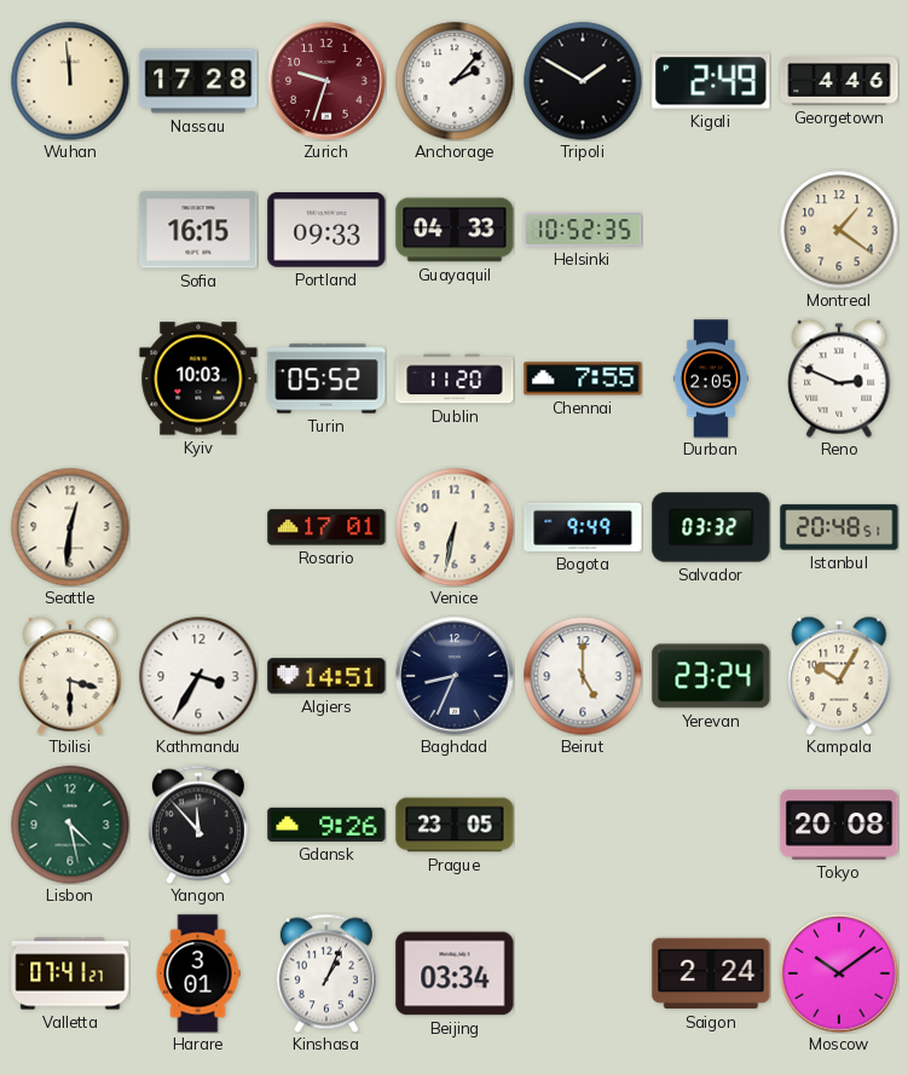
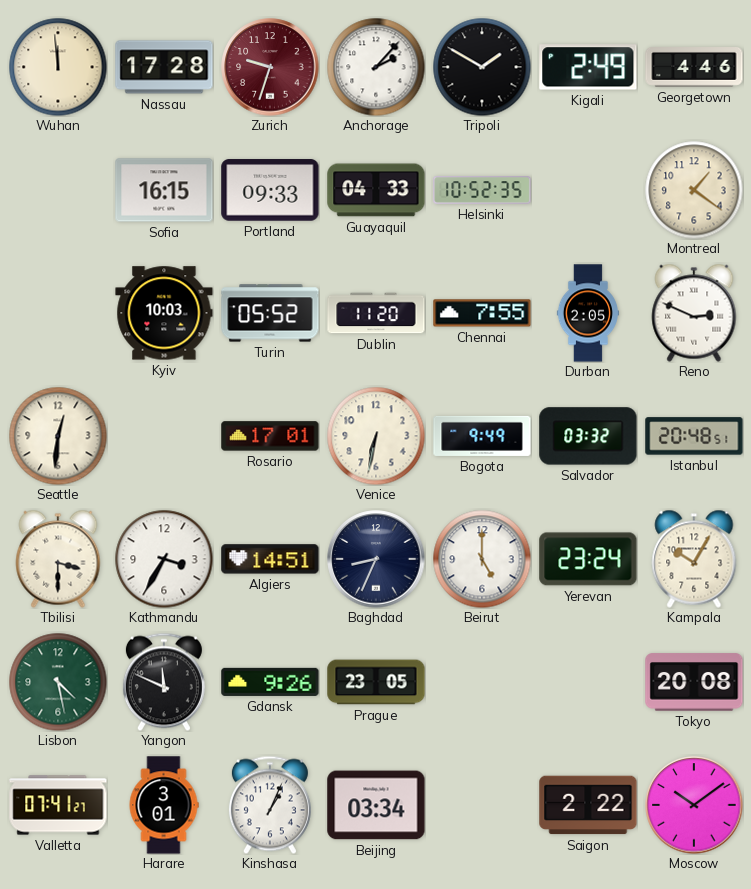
Yangon: 11:53 -> 11:49 (164, 682)
Saigon: 2:24 -> 2:22 (588, 805)
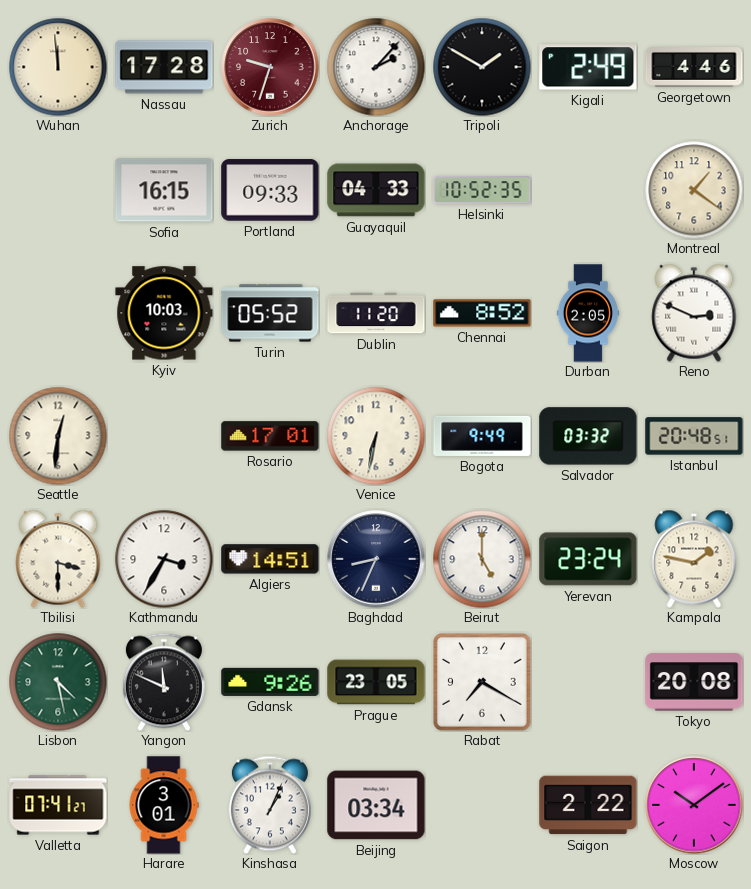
Chennai: 7:55 -> 8:52 (482, 313)
Kampala: 10:05 -> 1:47 (694, 559)
Rabat: none -> 7:20 (482, 682)
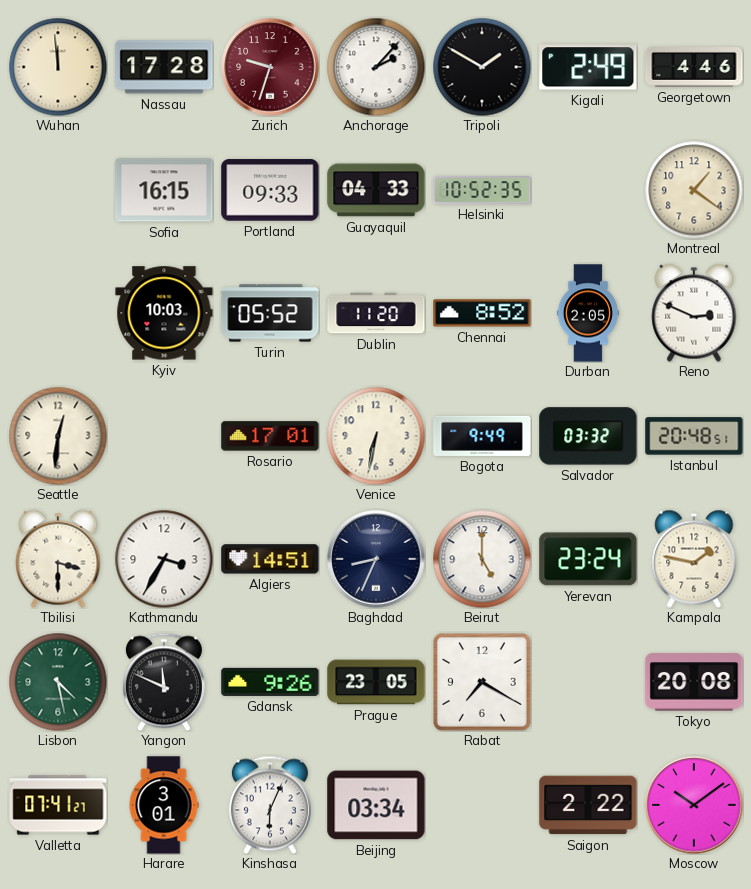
Kinshasa: 1:04 -> 6:04 (270, 805)
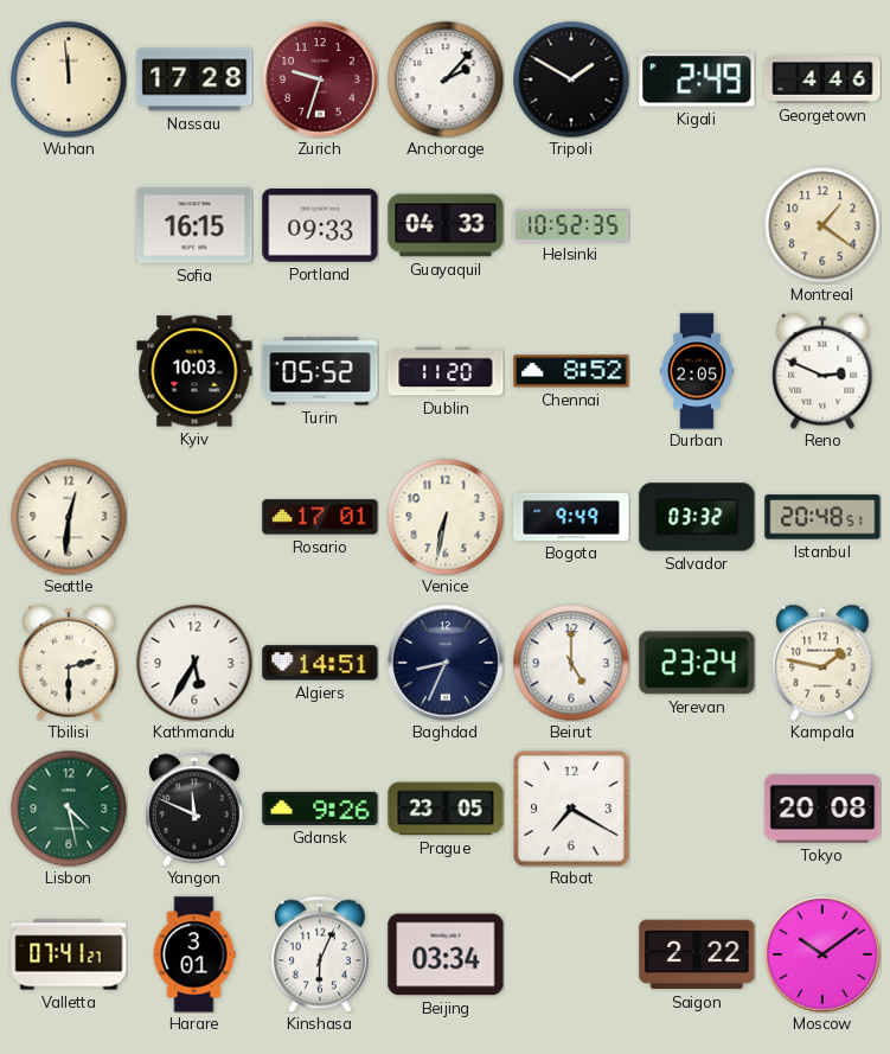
Tbilisi: 3:30 -> 2:30 (69, 663)
Kathmandu: 3:35 -> 5:35 (194, 663)
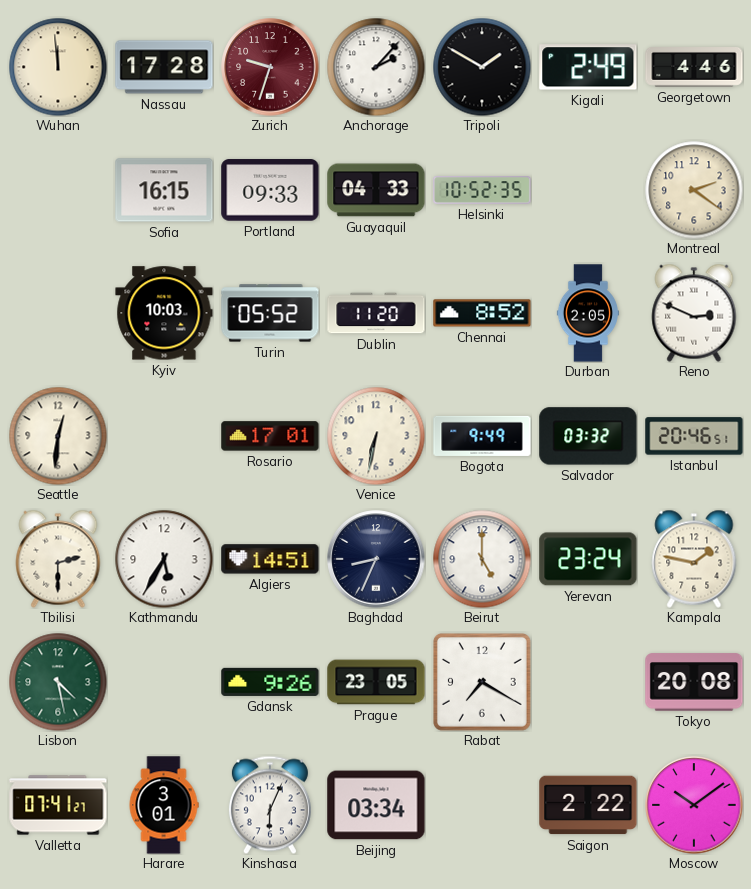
Montreal: 1:21 -> 2:21 (694, 190)
Istanbul: 20:48 -> 20:46 (694, 436)
Yangon: 11:49 -> none (194, 809)
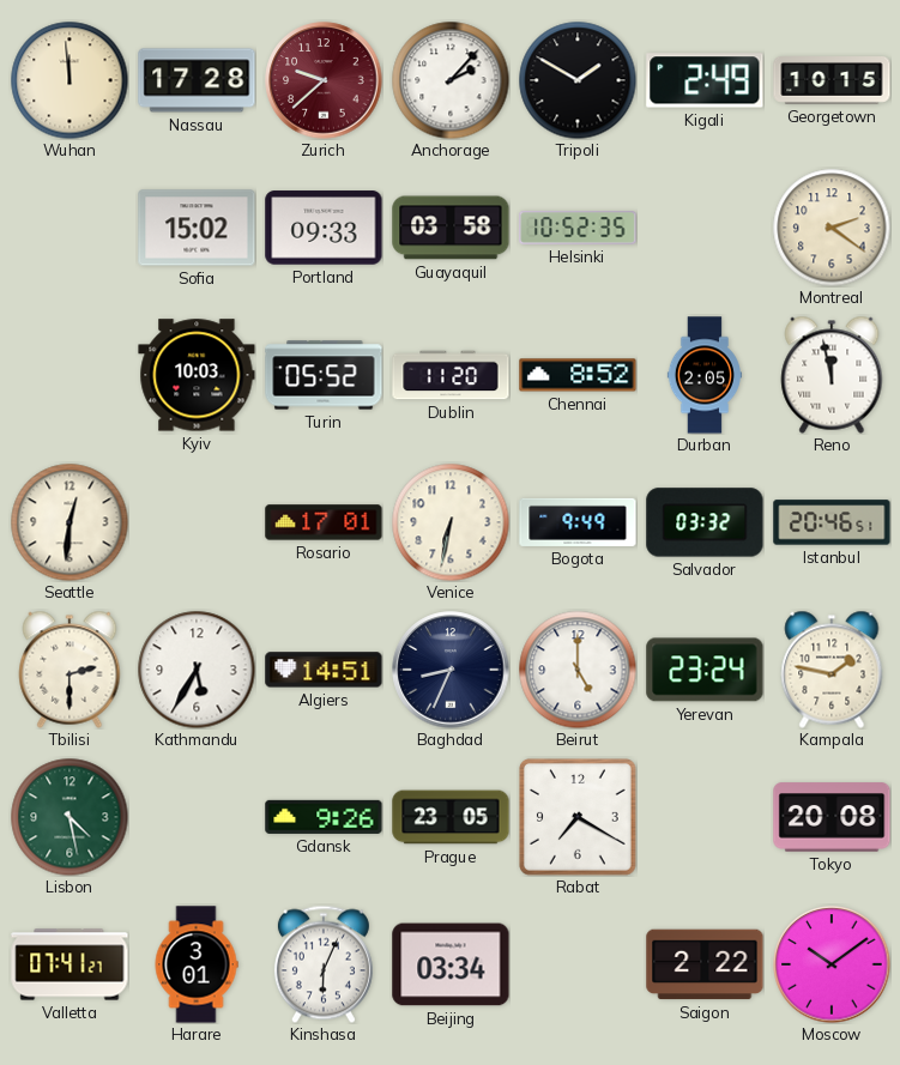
Zurich: 9:33 -> 9:38 (324, 80)
Georgetown: 4:46 -> 10:15 (832, 81)
Sofia: 16:15 -> 15:02 (197, 228)
Guayaquil: 04:33 -> 03:58 (451, 228)
Reno: 2:49 -> 11:58 (832, 375)
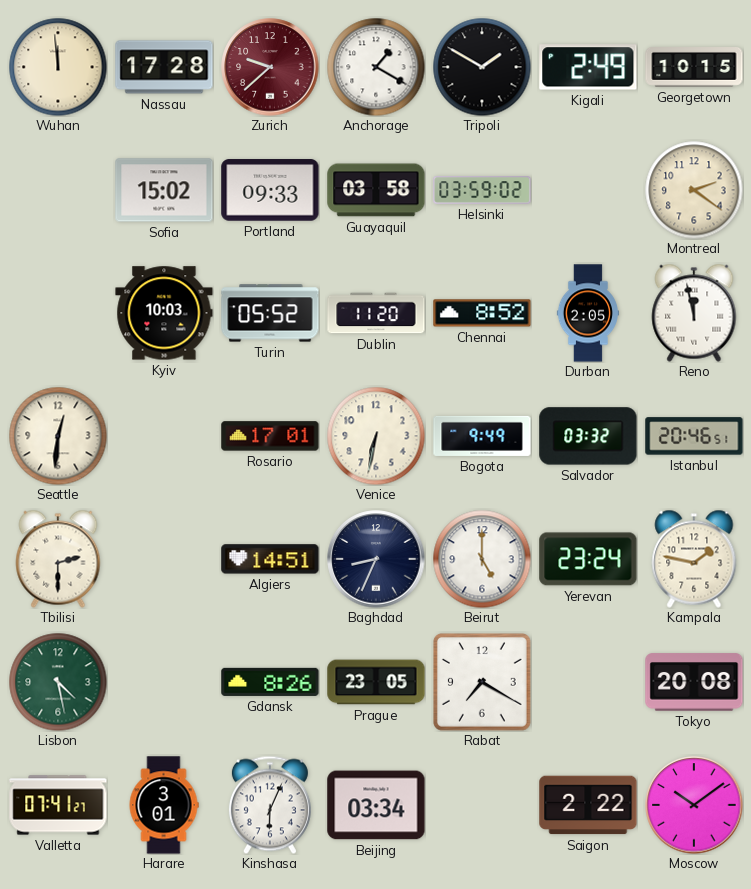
Anchorage: 2:07 -> 1:20 (376, 67)
Helsinki: 10:52 -> 03:59 (482, 190)
Kathmandu: 5:35 -> none (197, 670)
Gdansk: 9:26 -> 8:26 (270, 682)
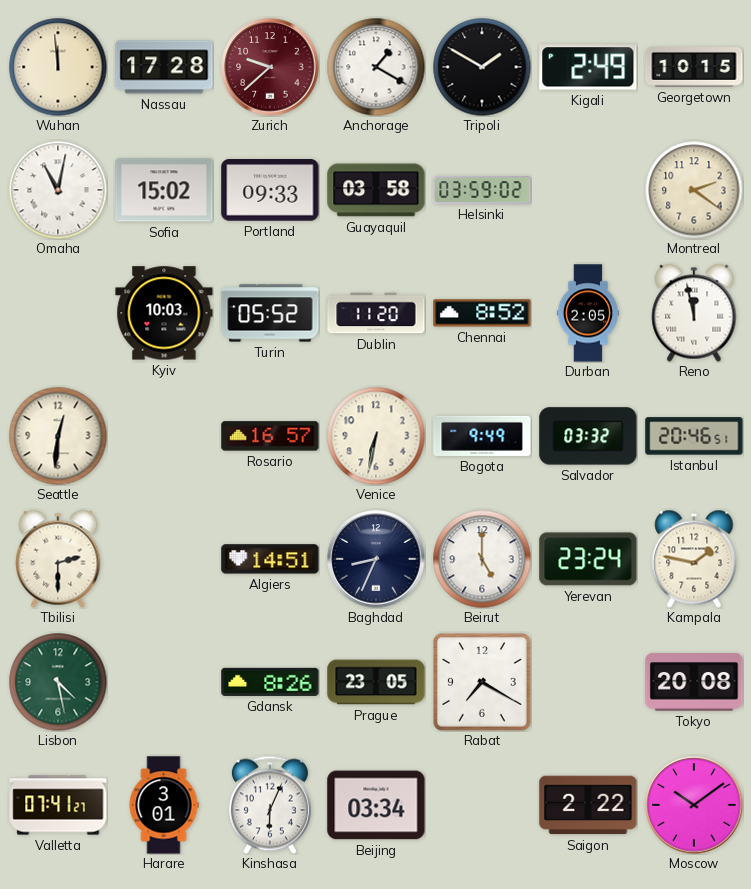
Omaha: none -> 11:02 (58, 190)
Rosario: 17:01 -> 16:57 (270, 436)
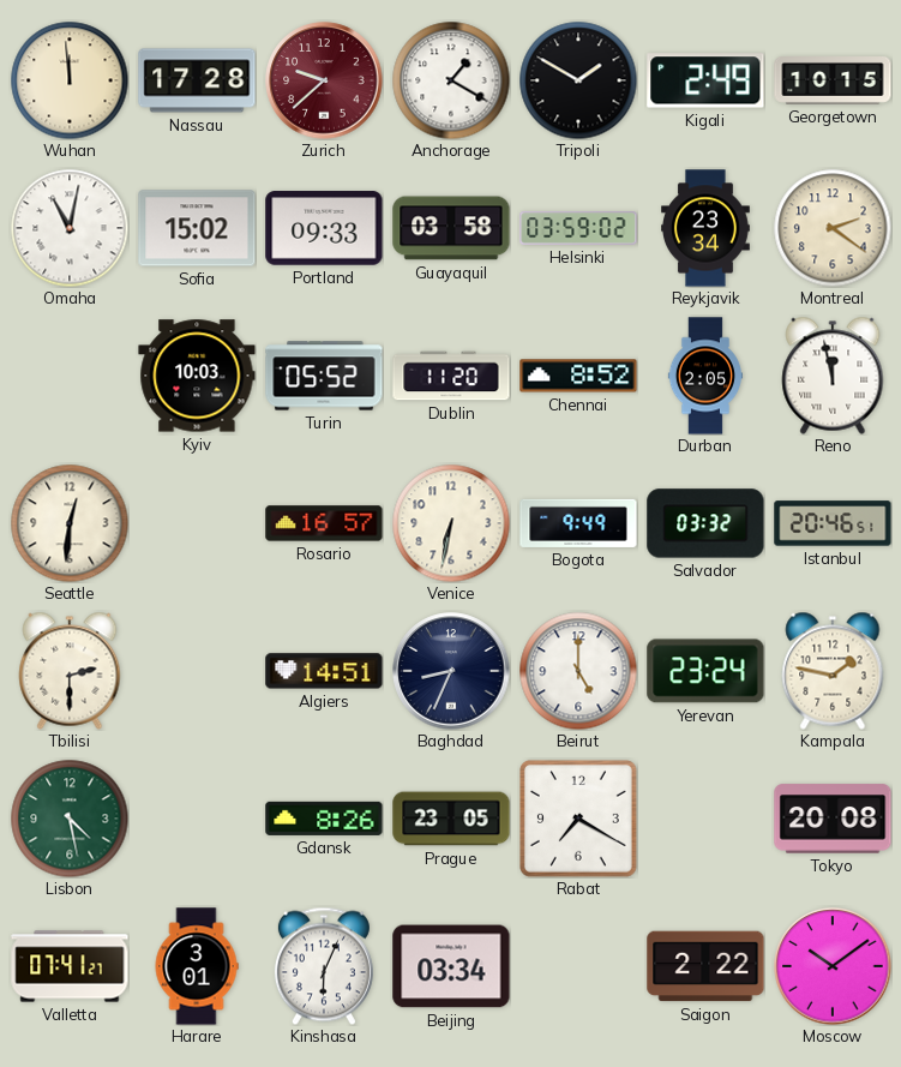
Reykjavik: none -> 23:34 (707, 228)
